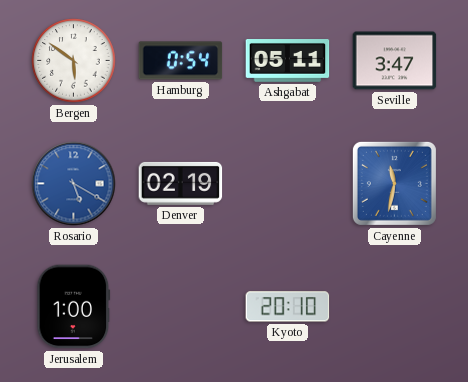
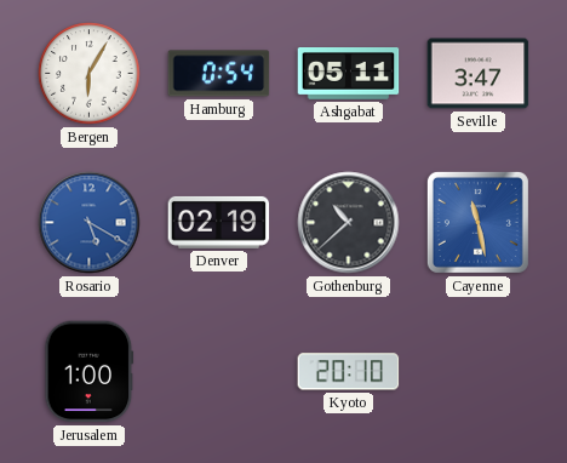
Bergen: 5:51 -> 6:05 (90, 74)
Gothenburg: none -> 10:38 (349, 223)
Cayenne: 11:32 -> 11:28 (477, 222)
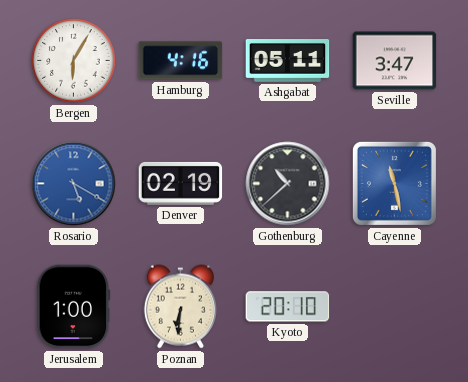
Hamburg: 0:54 -> 4:16 (181, 61)
Poznan: none -> 6:31 (180, 307)
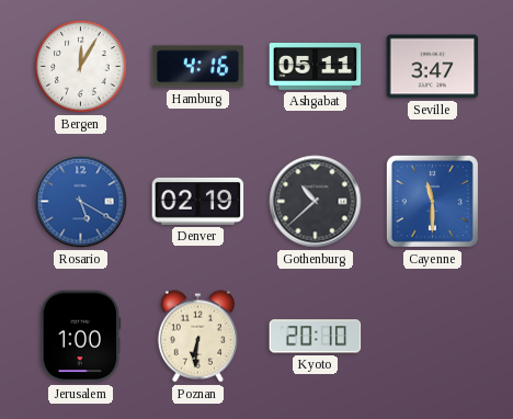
Bergen: 6:05 -> 12:05 (81, 67)
Cayenne: 11:28 -> 11:30 (432, 201)
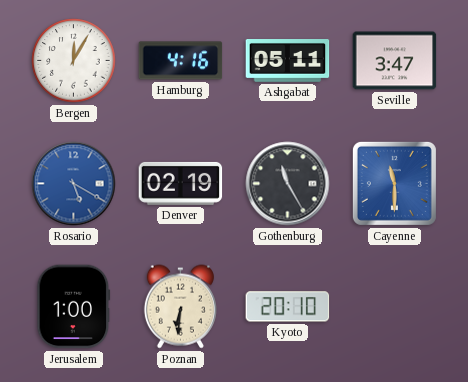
Gothenburg: 10:38 -> 11:25 (288, 184)
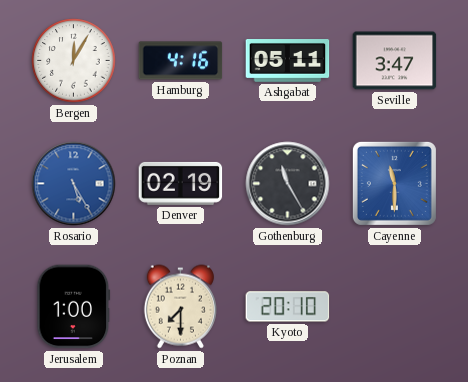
Rosario: 5:20 -> 5:25 (74, 184)
Poznan: 6:31 -> 7:30 (180, 307)
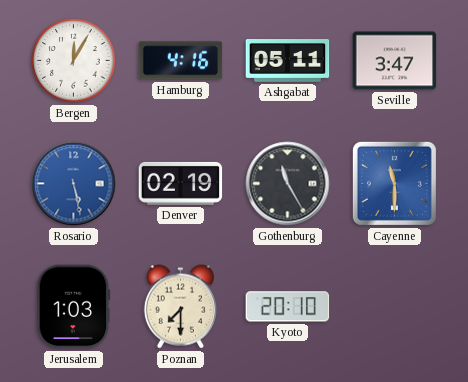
Rosario: 5:25 -> 5:28 (74, 184)
Jerusalem: 1:00 -> 1:03 (74, 307)
